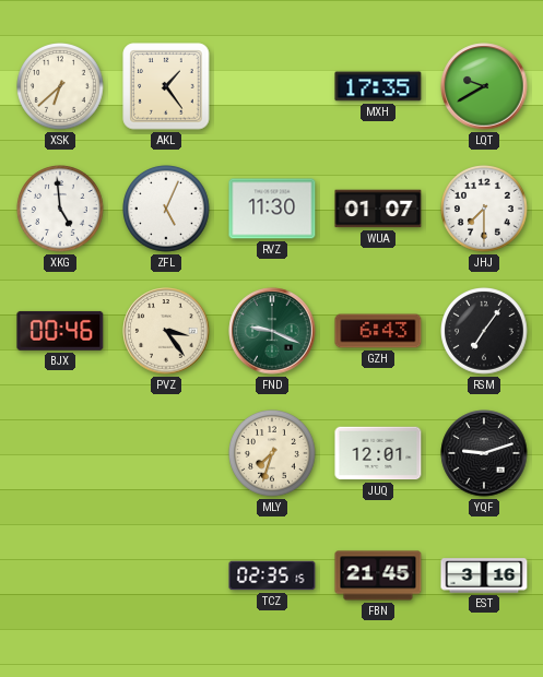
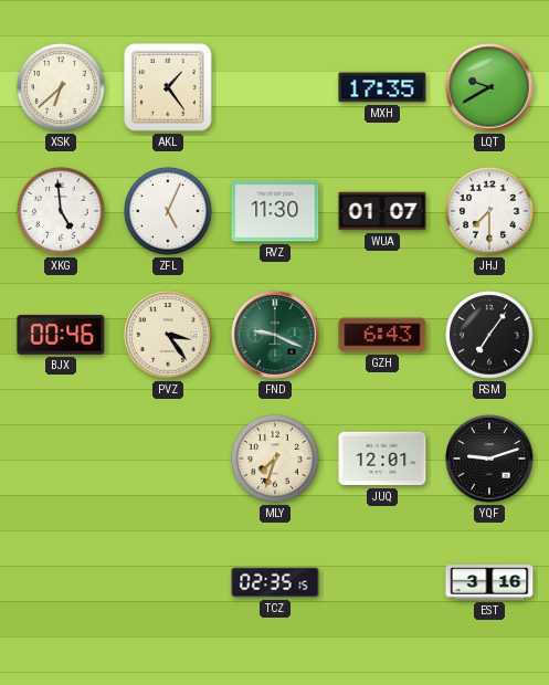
FBN: 21:45 -> none (378, 575)
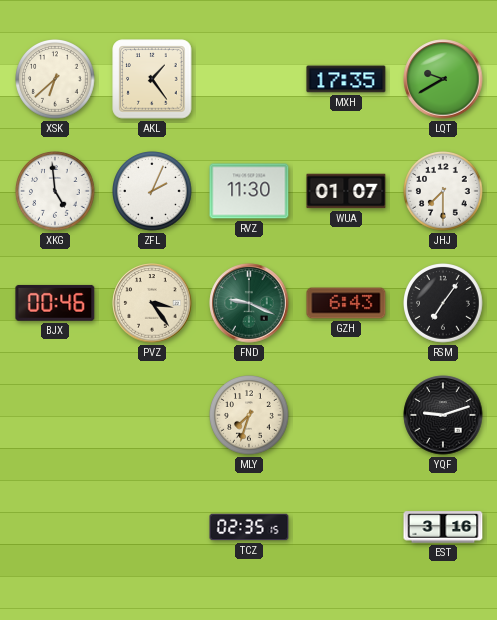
ZFL: 5:04 -> 2:04 (153, 192)
JUQ: 12:01 -> none (382, 459)
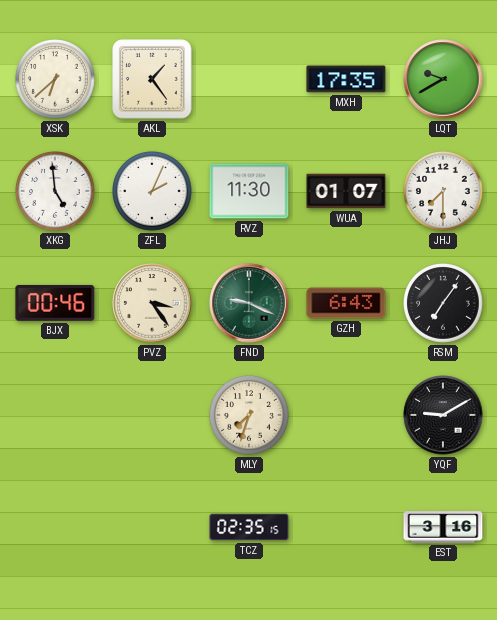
YQF: 9:12 -> 9:10 (443, 415)
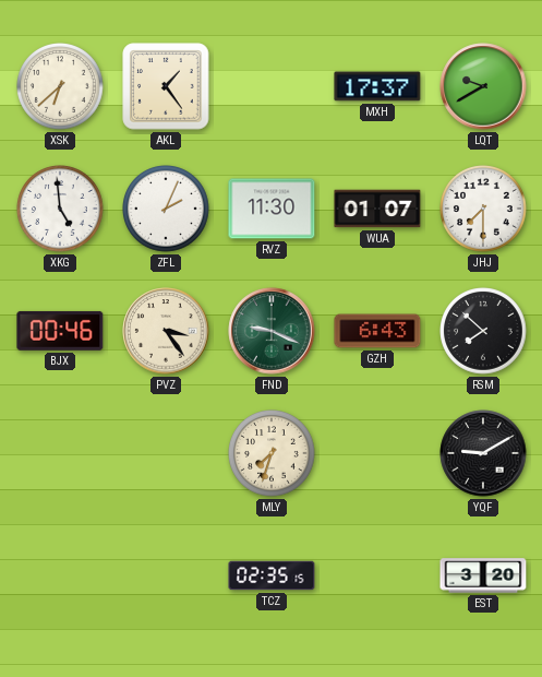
MXH: 17:35 -> 17:37 (377, 86)
RSM: 7:06 -> 7:52 (484, 332)
EST: 3:16 -> 3:20 (483, 575)
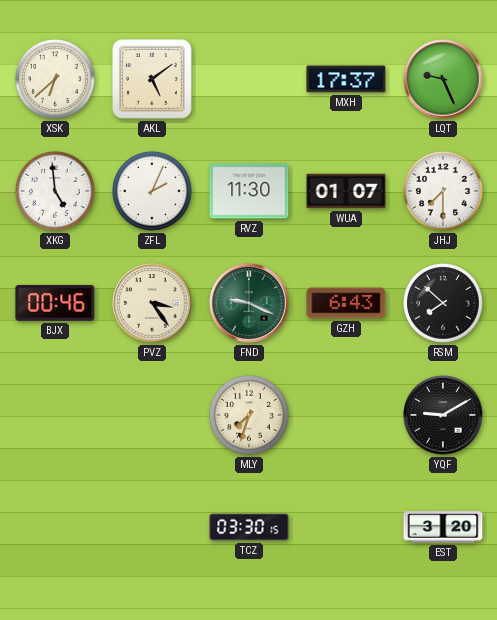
AKL: 1:24 -> 5:09 (152, 79)
LQT: 9:40 -> 9:26 (443, 79)
TCZ: 02:35 -> 03:30 (249, 527)
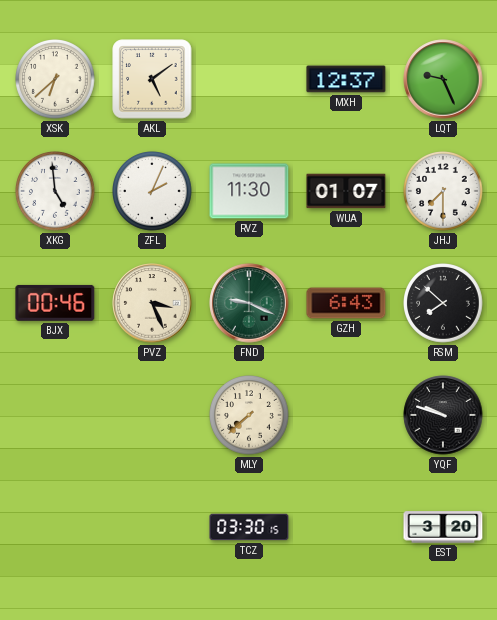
MXH: 17:37 -> 12:37 (346, 79)
PVZ: 3:24 -> 3:26 (152, 303)
MLY: 7:33 -> 7:38 (250, 416)
YQF: 9:10 -> 9:48 (443, 415)
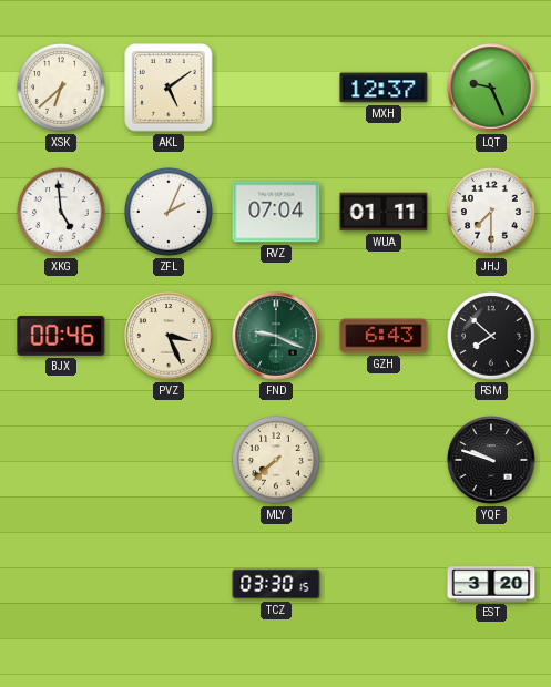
RVZ: 11:30 -> 07:04 (276, 212)
WUA: 01:07 -> 01:11 (384, 212)
